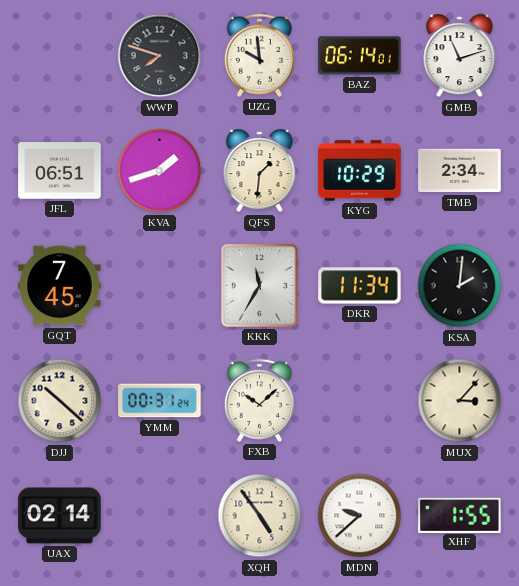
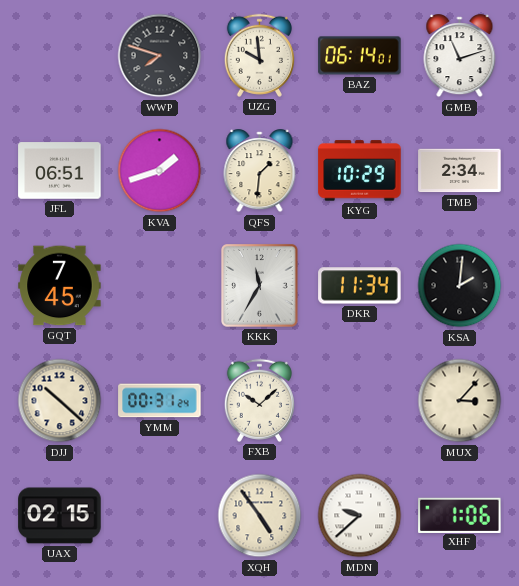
UAX: 02:14 -> 02:15 (60, 516)
XHF: 1:55 -> 1:06 (460, 515)
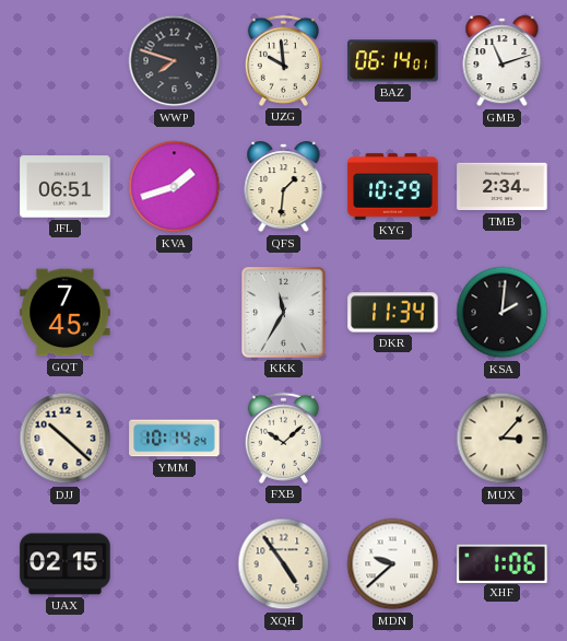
YMM: 00:31 -> 10:14 (175, 439)
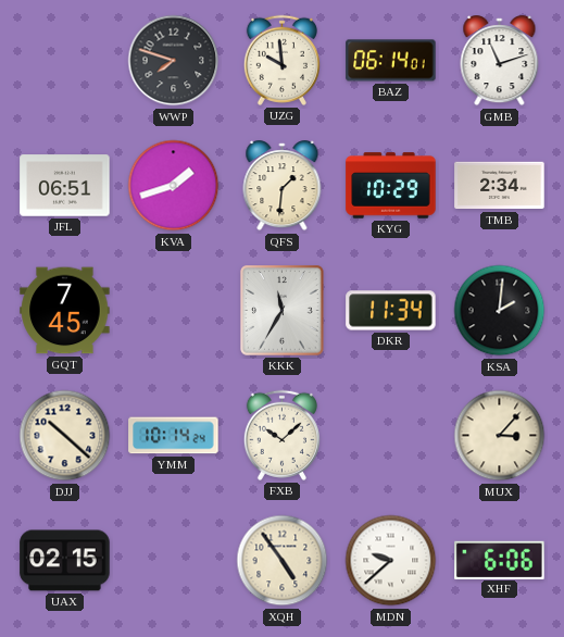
XHF: 1:06 -> 6:06 (500, 560)
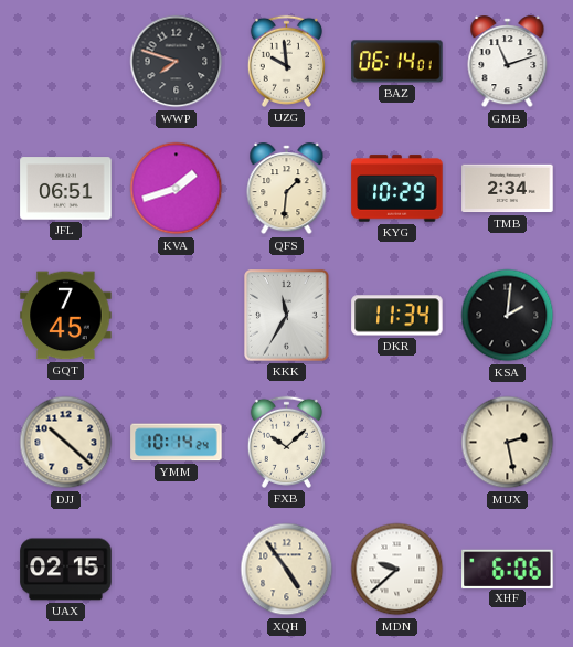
MUX: 3:07 -> 2:28 (508, 443)
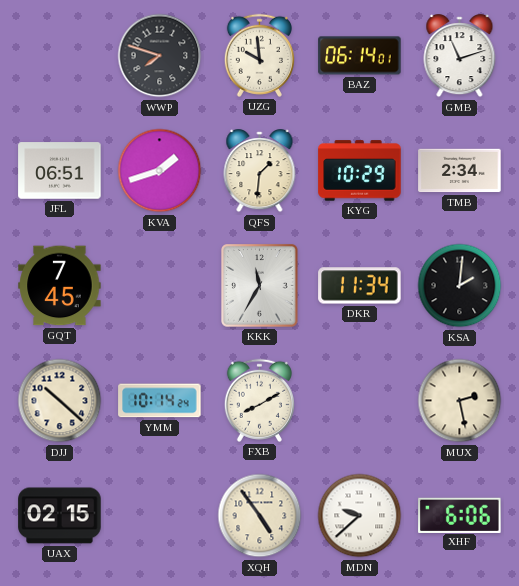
FXB: 10:08 -> 8:10 (259, 400)
